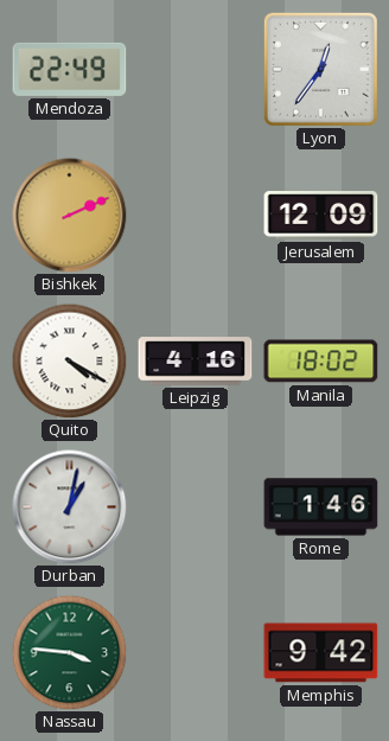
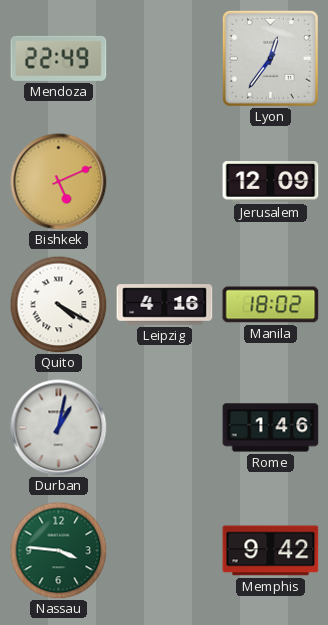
Bishkek: 2:11 -> 5:11 (59, 182)
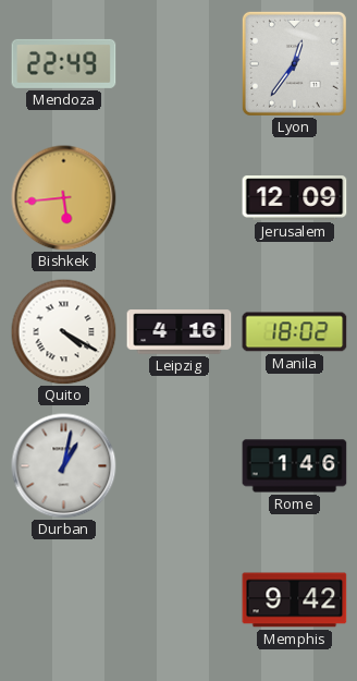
Bishkek: 5:11 -> 5:44 (64, 198)
Nassau: 3:46 -> none (58, 550)
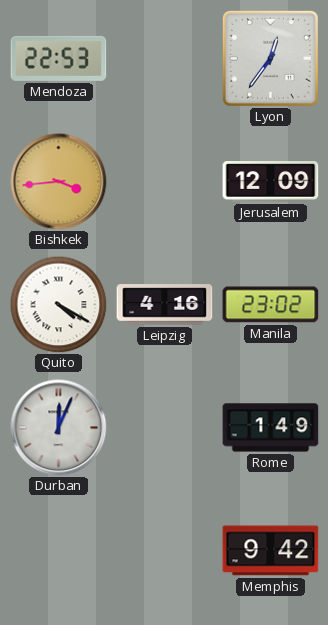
Mendoza: 22:49 -> 22:53 (59, 58)
Bishkek: 5:44 -> 3:44 (59, 182)
Manila: 18:02 -> 23:02 (271, 305)
Durban: 1:02 -> 12:04 (59, 428)
Rome: 1:46 -> 1:49 (271, 428)
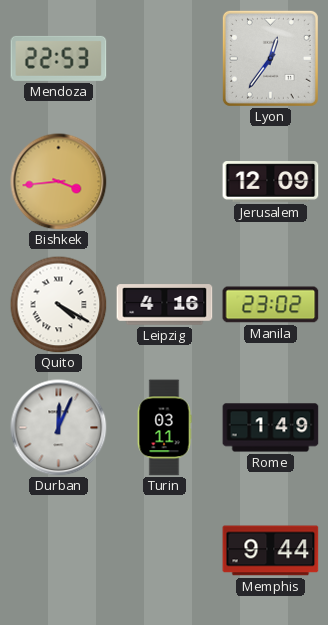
Turin: none -> 03:11 (164, 428)
Memphis: 9:42 -> 9:44 (271, 551)
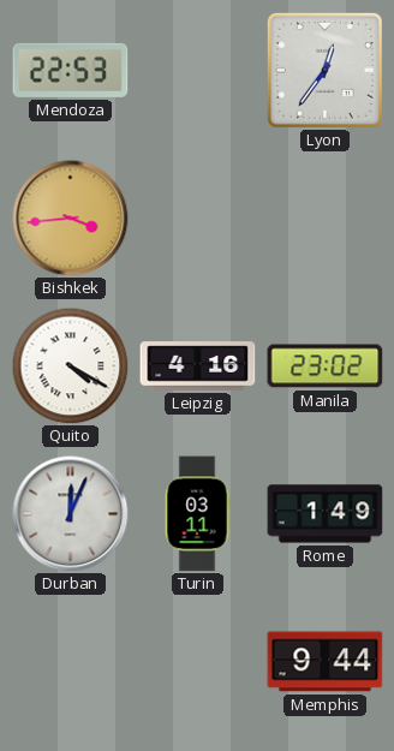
Jerusalem: 12:09 -> none (271, 182)
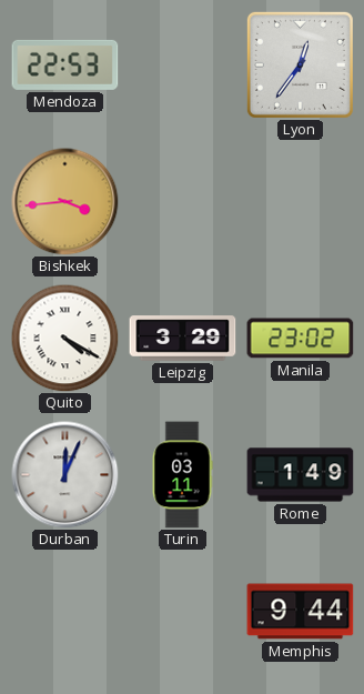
Leipzig: 4:16 -> 3:29 (183, 339)
